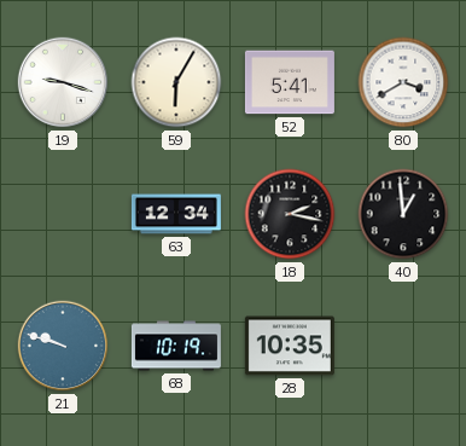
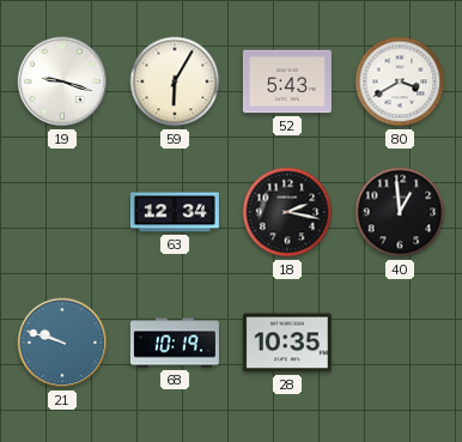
52: 5:41 -> 5:43 (287, 81)
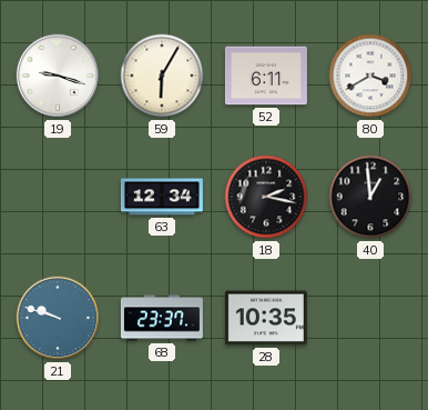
52: 5:43 -> 6:11 (266, 76)
68: 10:19 -> 23:37 (162, 318)
